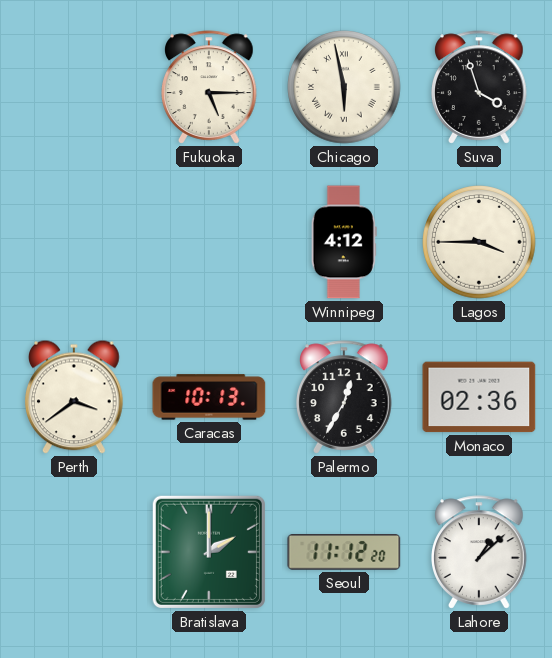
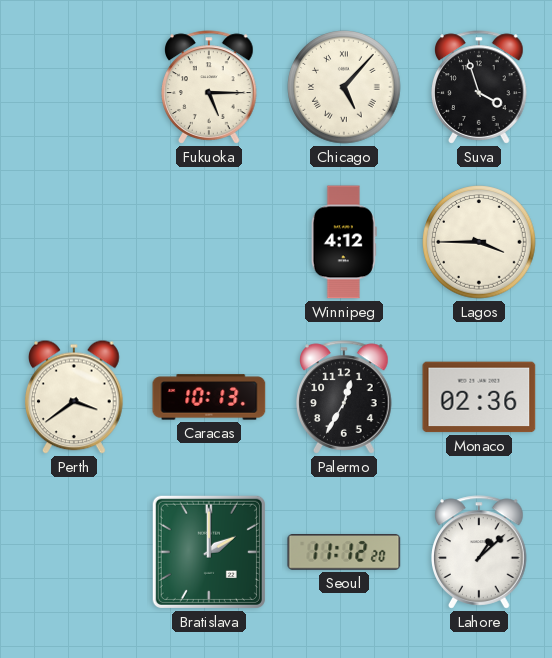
Chicago: 5:58 -> 5:07 (344, 87)
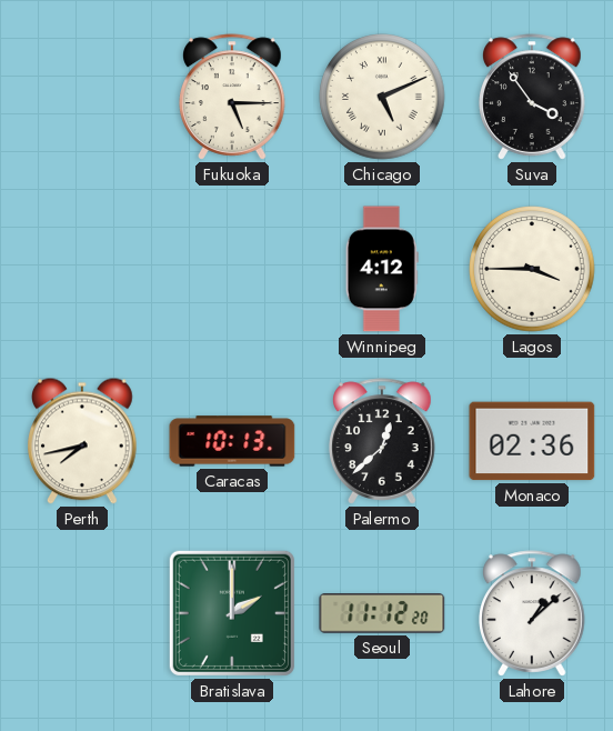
Chicago: 5:07 -> 5:11 (382, 97)
Suva: 3:57 -> 3:54 (532, 97)
Perth: 3:39 -> 7:43 (83, 441)
Palermo: 12:35 -> 12:38 (382, 441)
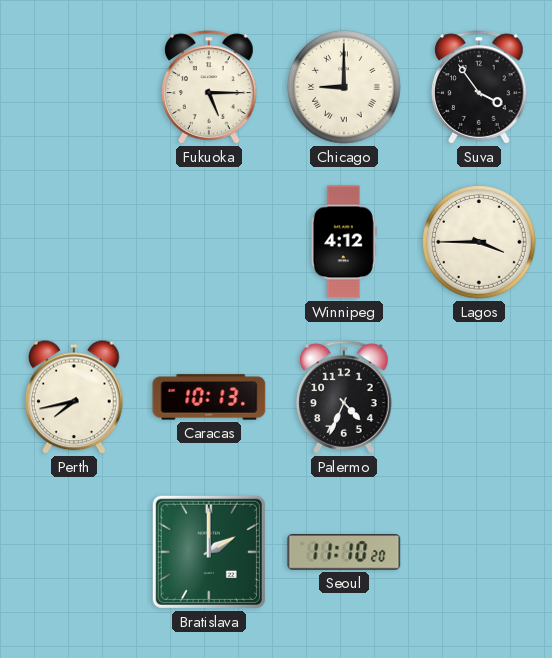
Chicago: 5:11 -> 9:00 (344, 87)
Palermo: 12:38 -> 4:34 (344, 397)
Monaco: 02:36 -> none (532, 441)
Seoul: 11:12 -> 11:10 (344, 553)
Lahore: 1:08 -> none (532, 613)
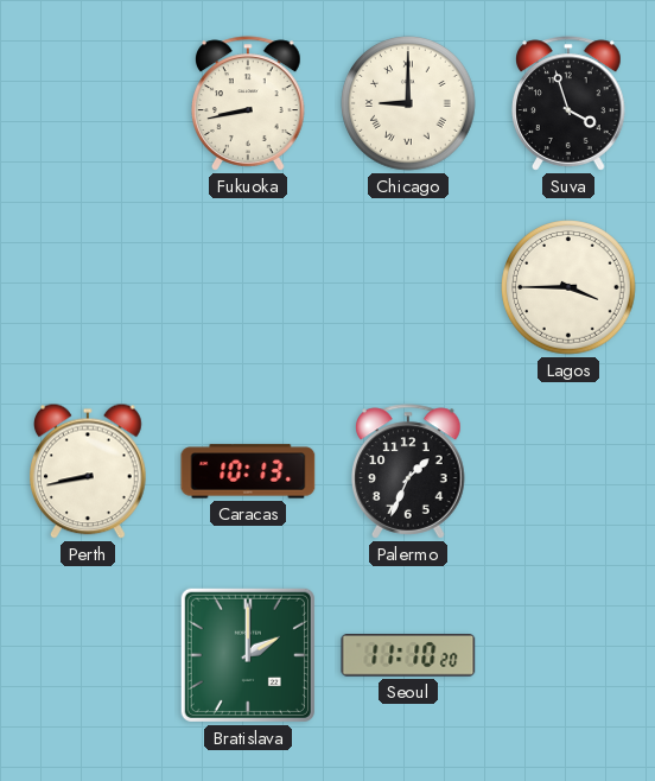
Fukuoka: 5:15 -> 8:43 (248, 103)
Suva: 3:54 -> 3:57 (568, 103)
Winnipeg: 4:12 -> none (344, 242)
Perth: 7:43 -> 8:43 (89, 471)
Palermo: 4:34 -> 1:34 (408, 471)
